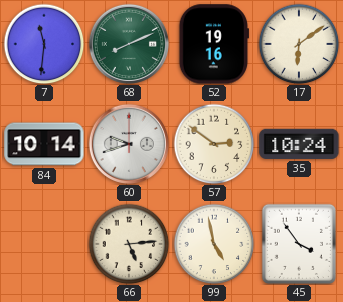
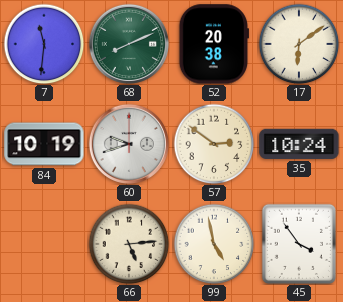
52: 19:16 -> 20:38 (213, 44)
84: 10:14 -> 10:19 (44, 144)
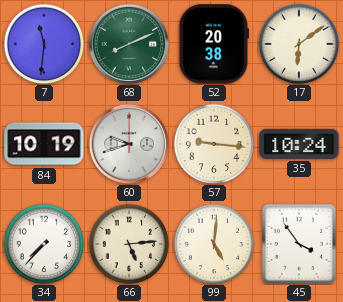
57: 2:51 -> 9:16 (214, 144)
34: none -> 7:37 (44, 244)
99: 4:58 -> 5:01 (214, 244)
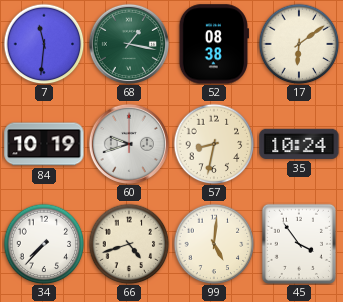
68: 8:11 -> 1:17 (129, 44)
52: 20:38 -> 08:38 (213, 44)
57: 9:16 -> 8:32 (214, 144)
66: 5:14 -> 4:42 (129, 244)
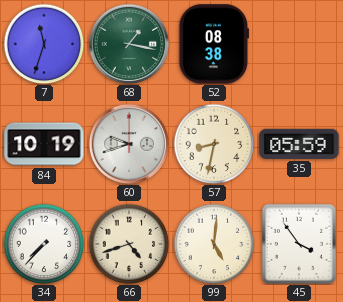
7: 11:31 -> 11:33 (44, 44)
17: 6:09 -> none (299, 44)
35: 10:24 -> 05:59 (299, 144)
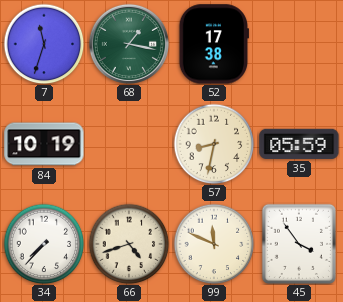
52: 08:38 -> 17:38 (213, 44)
60: 9:42 -> none (129, 144)
99: 5:01 -> 11:49 (214, 244)
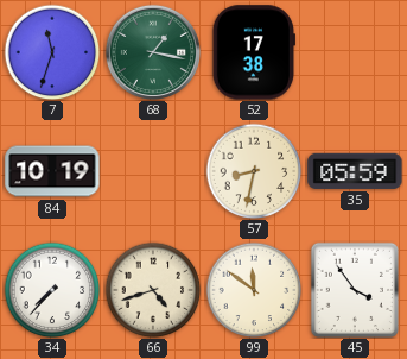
99: 11:49 -> 11:51 (254, 290)
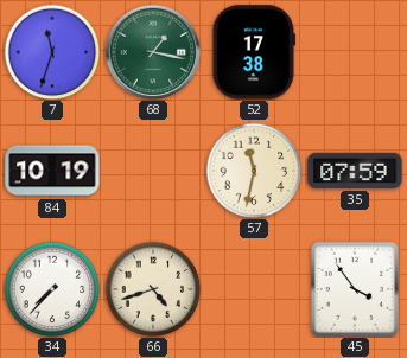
57: 8:32 -> 11:32 (254, 171)
35: 05:59 -> 07:59 (355, 171)
99: 11:51 -> none (254, 290)
